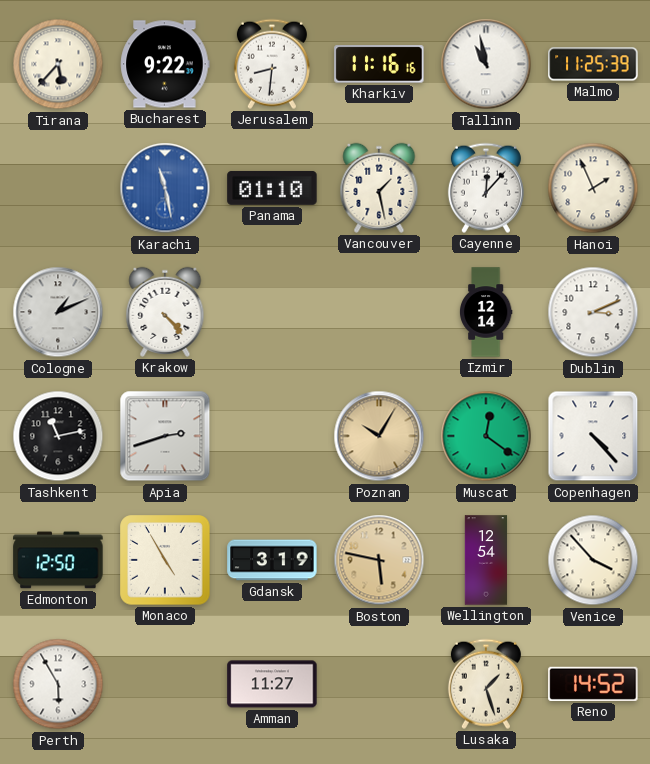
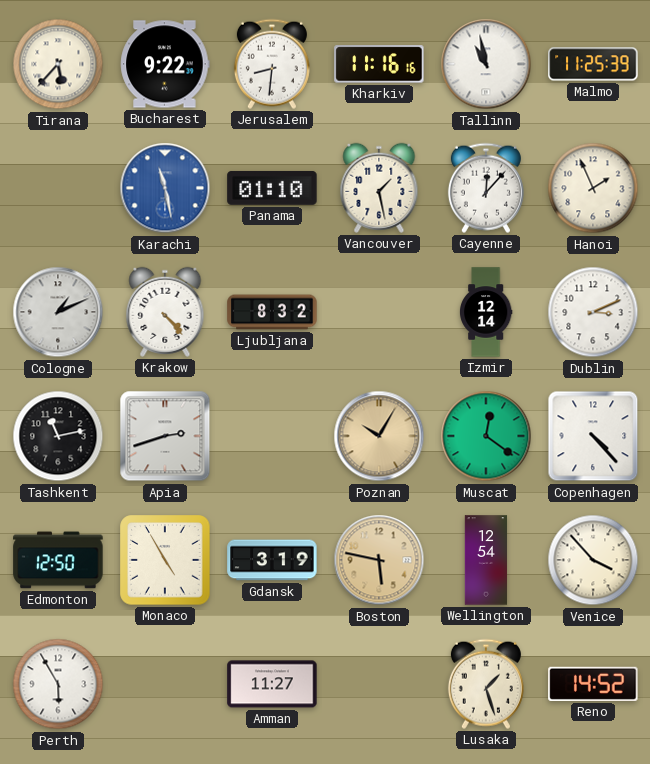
Ljubljana: none -> 8:32 (272, 312)
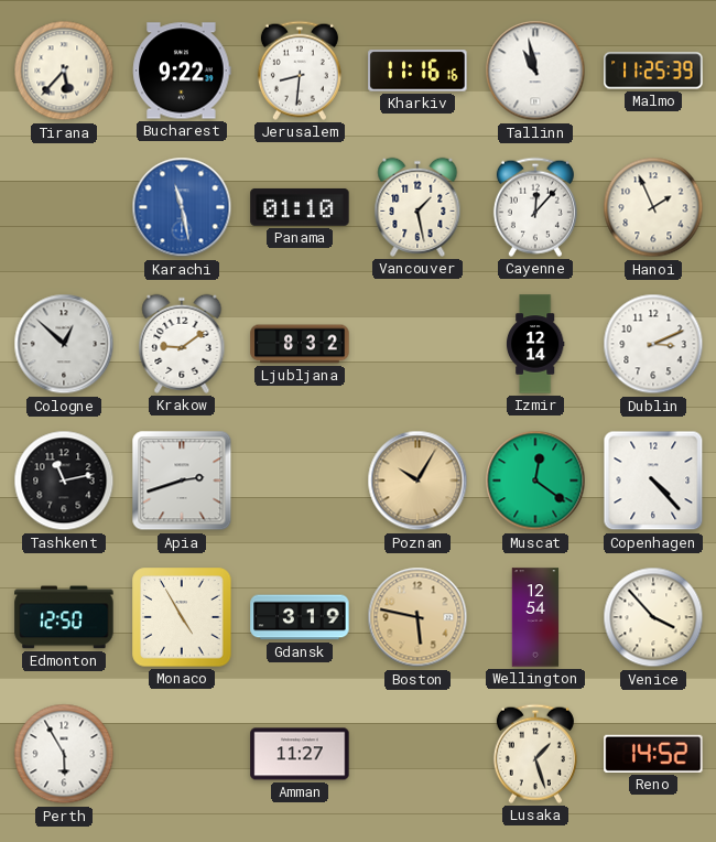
Cologne: 1:11 -> 12:52 (64, 344)
Krakow: 4:23 -> 9:09 (182, 344)
